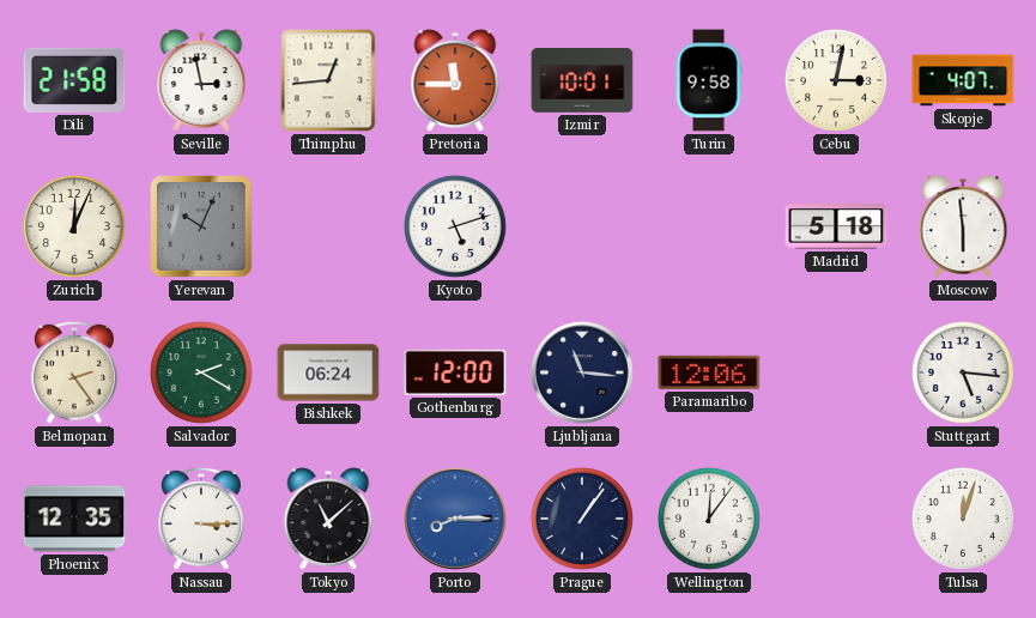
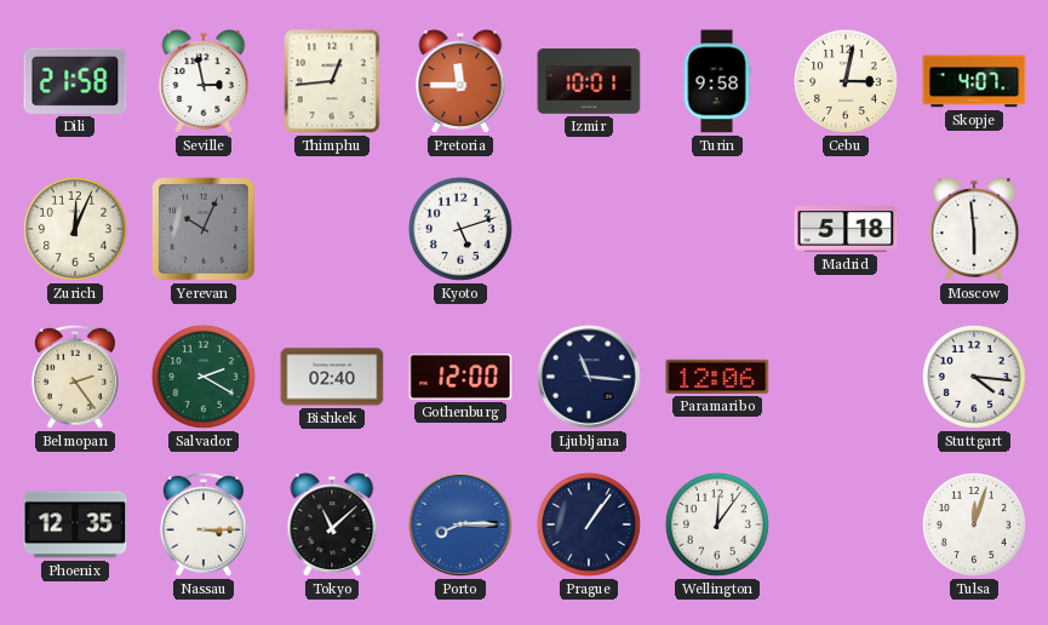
Bishkek: 06:24 -> 02:40 (332, 377)
Stuttgart: 5:16 -> 4:16 (974, 377)
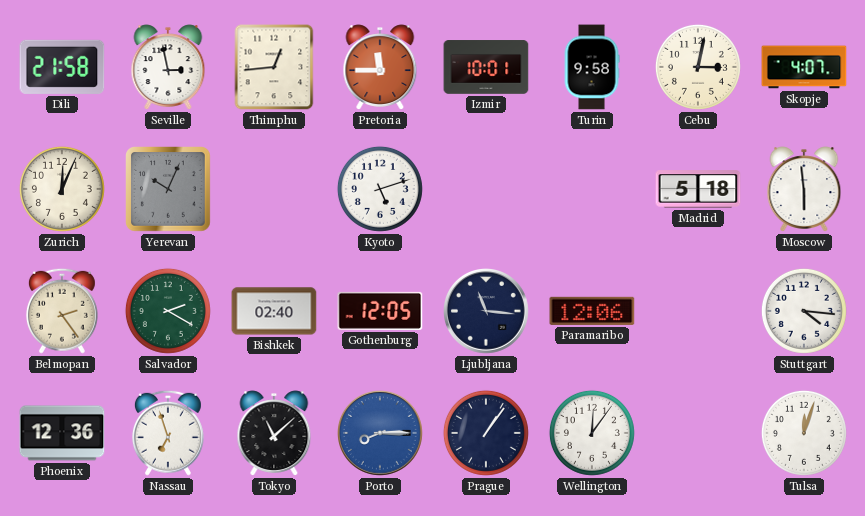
Gothenburg: 12:00 -> 12:05 (380, 311)
Phoenix: 12:35 -> 12:36 (62, 433)
Nassau: 3:15 -> 6:57 (168, 433)
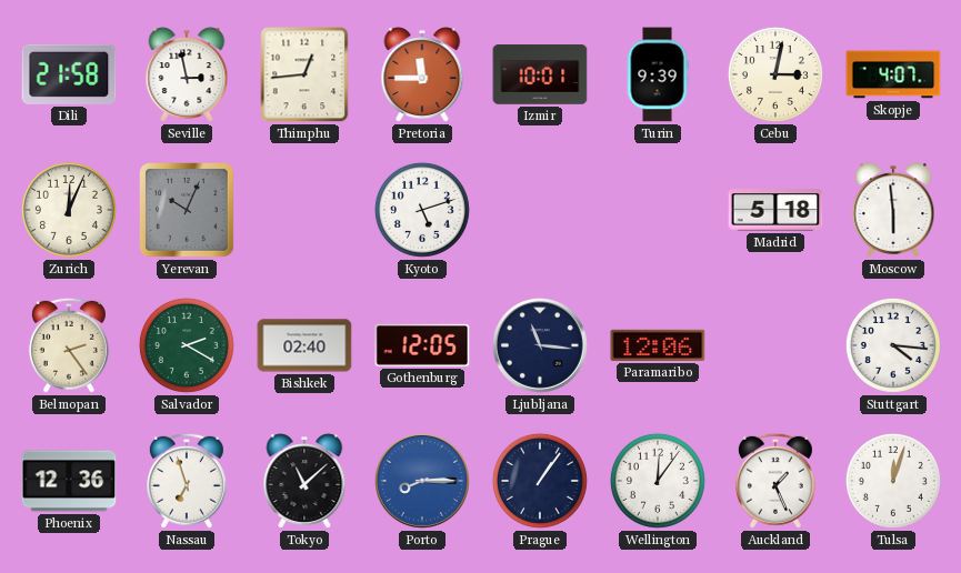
Turin: 9:58 -> 9:39 (658, 74)
Auckland: none -> 1:26 (775, 481)
